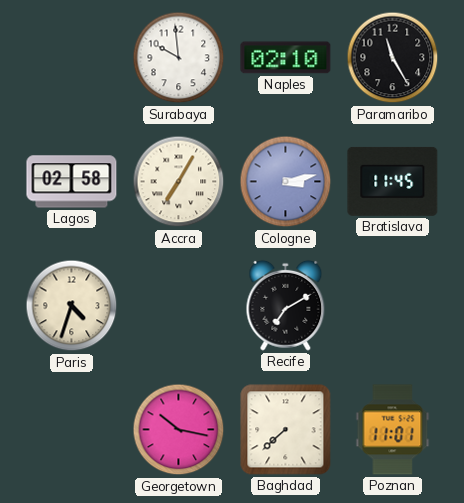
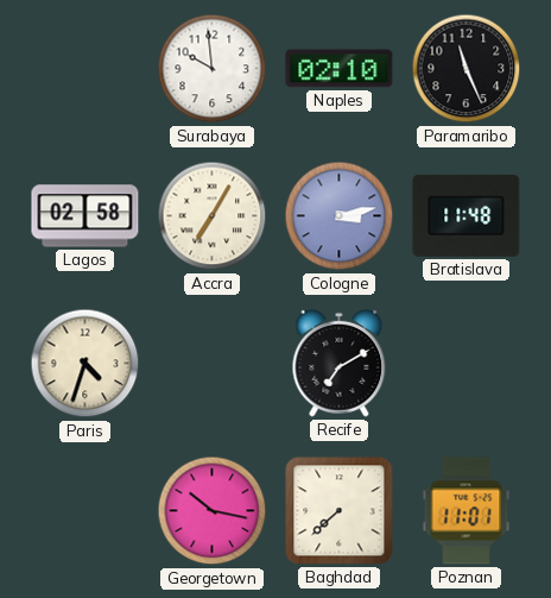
Paramaribo: 11:25 -> 11:26 (467, 69)
Bratislava: 11:45 -> 11:48 (467, 215)
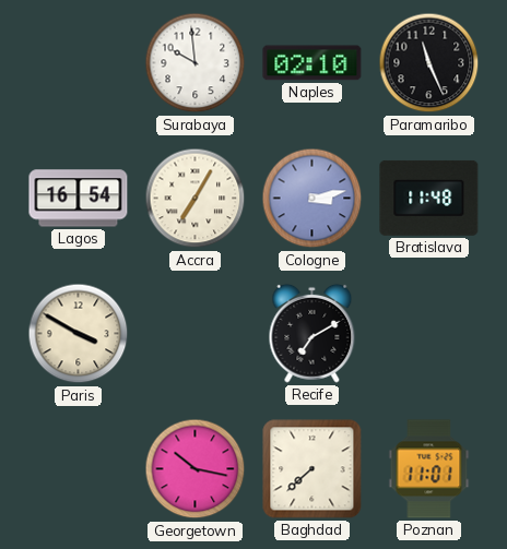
Lagos: 02:58 -> 16:54 (79, 199)
Paris: 4:33 -> 3:50 (79, 334)
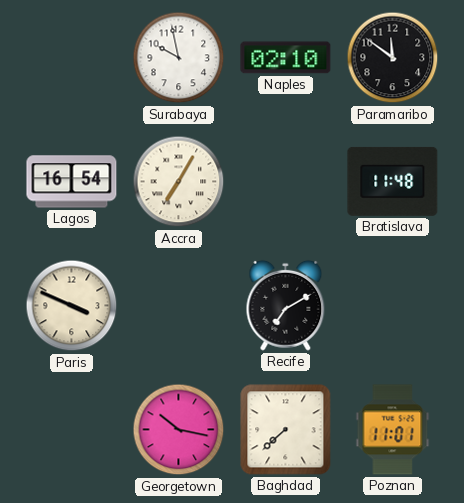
Surabaya: 9:59 -> 9:58 (179, 58)
Paramaribo: 11:26 -> 11:51 (393, 58)
Cologne: 3:13 -> none (313, 199)
Paris: 3:50 -> 3:49 (72, 306)
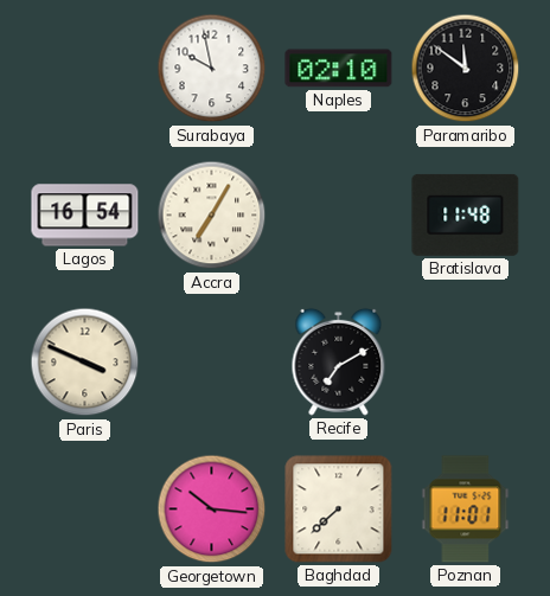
Georgetown: 10:17 -> 10:16 (212, 510)
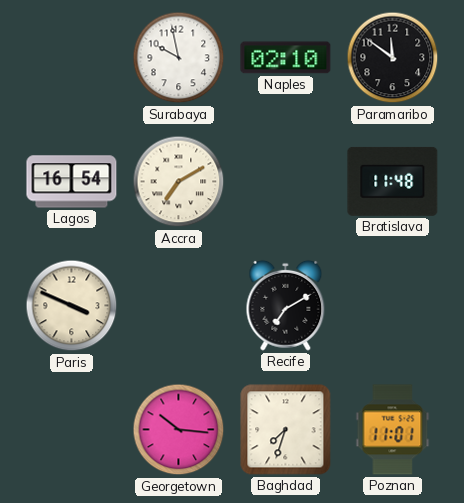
Accra: 7:05 -> 7:10 (179, 182)
Baghdad: 7:38 -> 7:33 (286, 430)
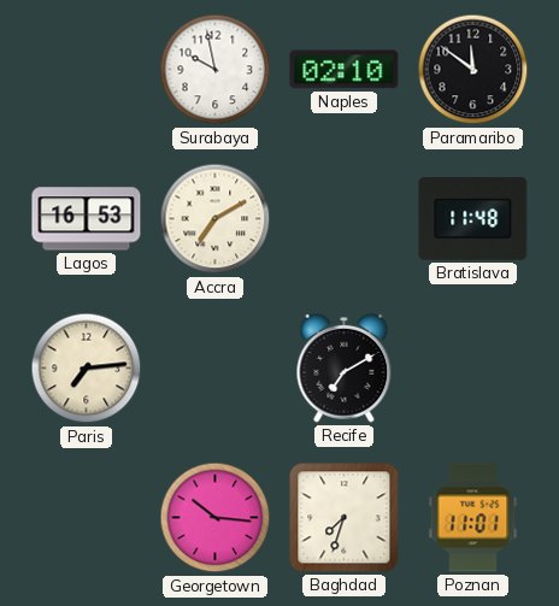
Lagos: 16:54 -> 16:53 (87, 219)
Paris: 3:49 -> 7:14 (87, 369)
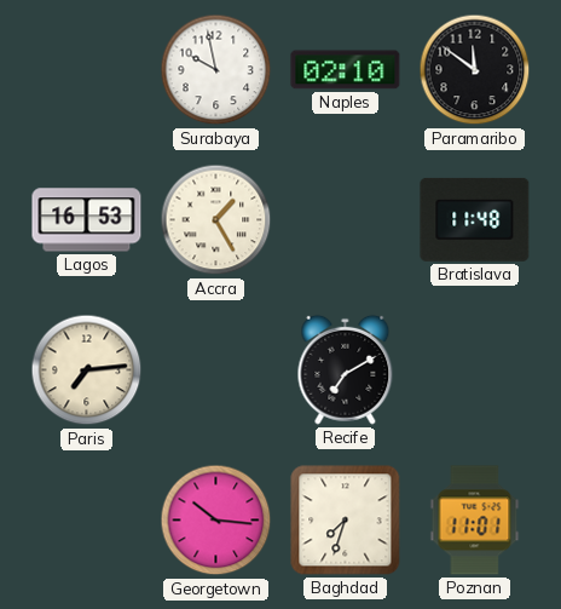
Accra: 7:10 -> 1:25 (216, 220)
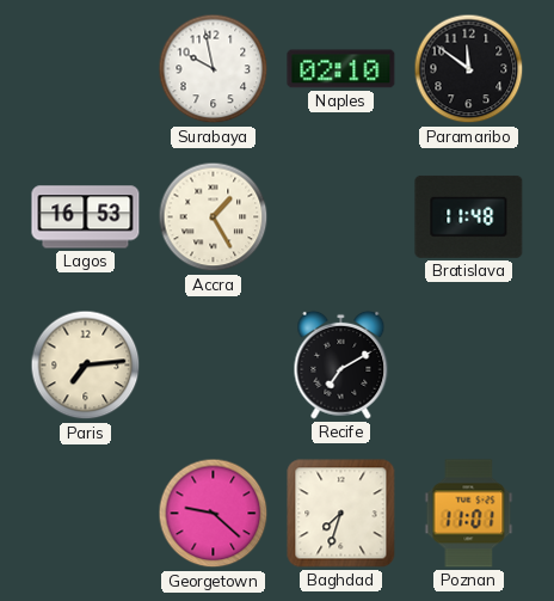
Georgetown: 10:16 -> 9:22 (214, 514)
